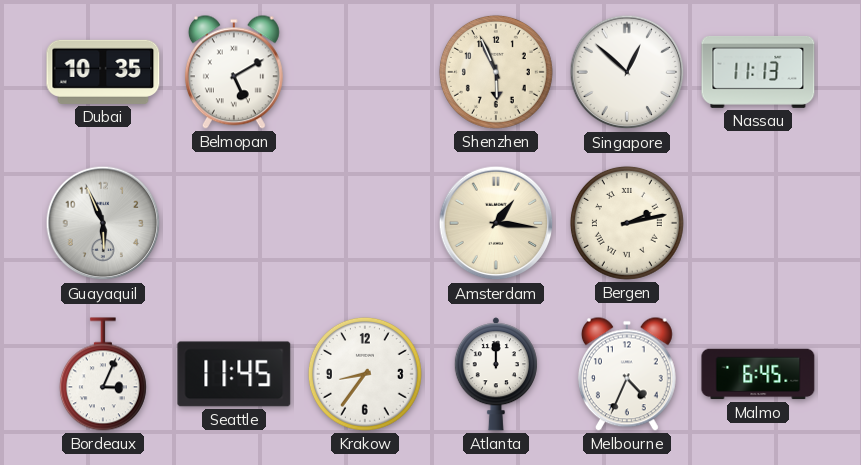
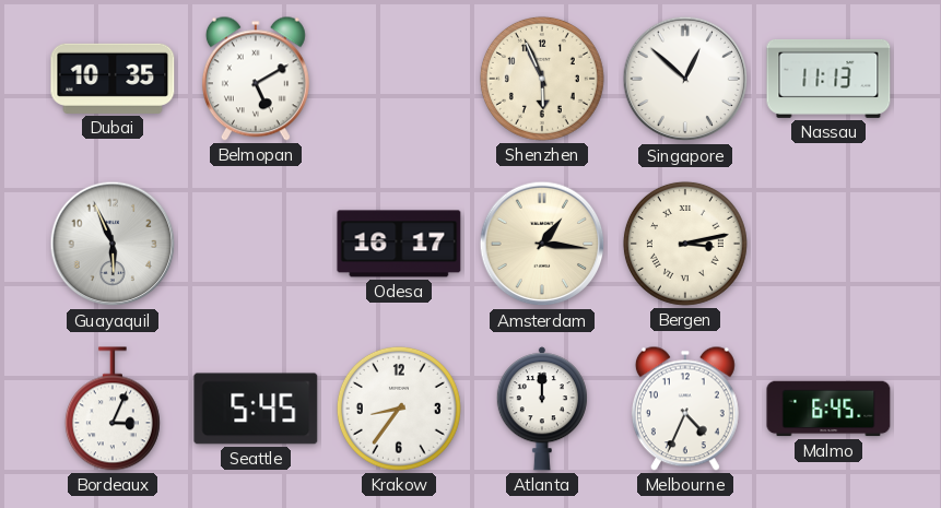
Odesa: none -> 16:17 (399, 244)
Bergen: 2:13 -> 3:13 (685, 244)
Seattle: 11:45 -> 5:45 (256, 409)
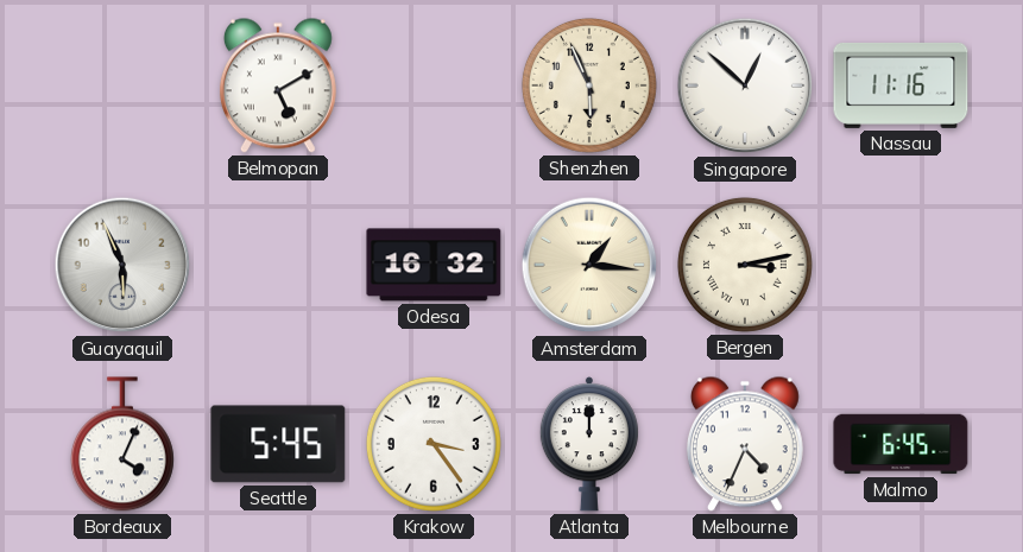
Dubai: 10:35 -> none (113, 79)
Nassau: 11:13 -> 11:16 (901, 85)
Odesa: 16:17 -> 16:32 (434, 265)
Bordeaux: 3:04 -> 4:04 (122, 444)
Krakow: 8:36 -> 3:24 (434, 444)
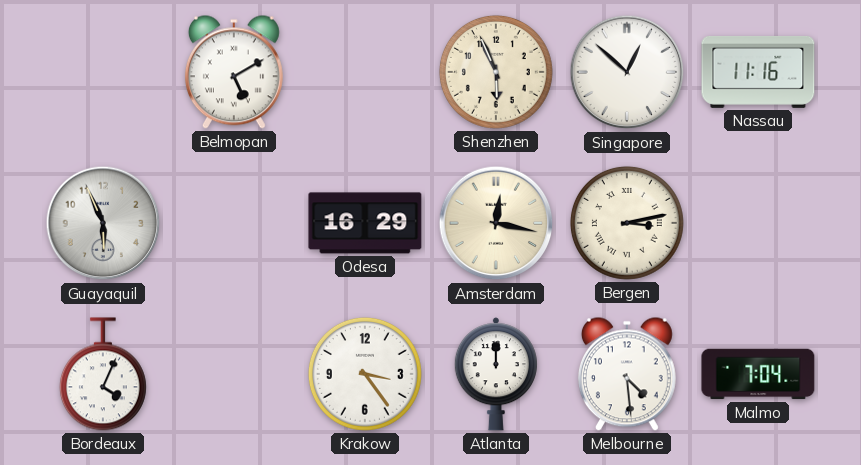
Odesa: 16:32 -> 16:29 (365, 223)
Amsterdam: 1:16 -> 12:17 (496, 223)
Seattle: 5:45 -> none (278, 444)
Melbourne: 4:34 -> 4:29 (627, 374)
Malmo: 6:45 -> 7:04 (758, 374)
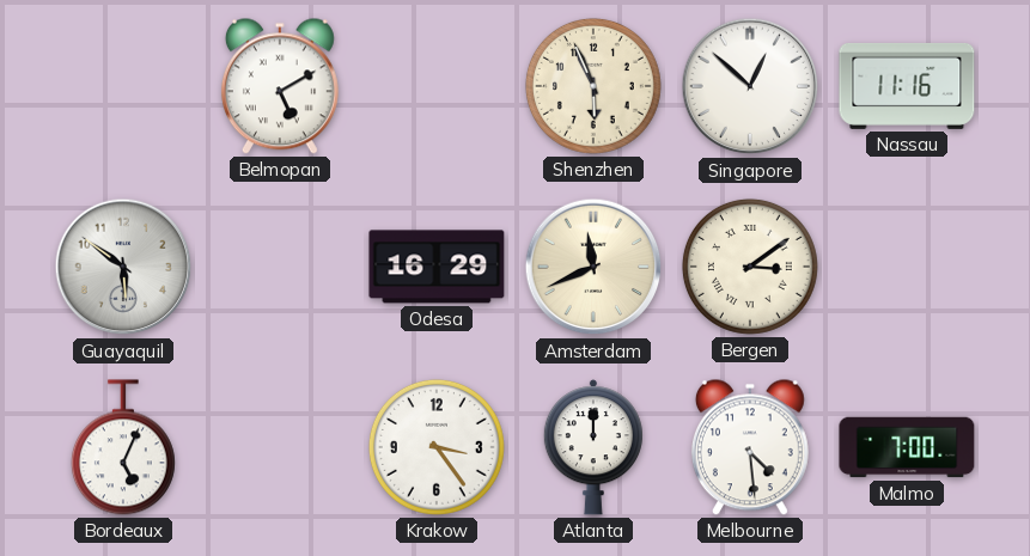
Guayaquil: 5:56 -> 5:51 (123, 267)
Amsterdam: 12:17 -> 11:41 (593, 267)
Bergen: 3:13 -> 3:09 (750, 267)
Bordeaux: 4:04 -> 5:04 (123, 447)
Malmo: 7:04 -> 7:00 (907, 447)
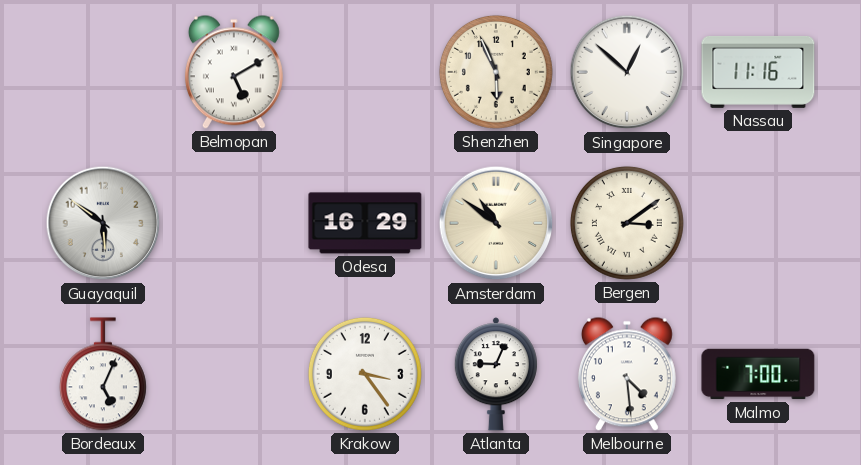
Amsterdam: 11:41 -> 10:51 (496, 223)
Atlanta: 12:00 -> 9:04 (496, 374)
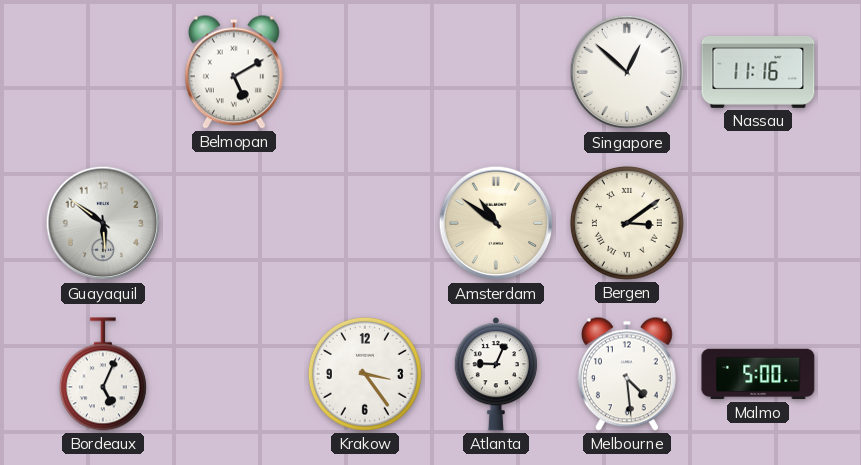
Shenzhen: 5:56 -> none (496, 72)
Odesa: 16:29 -> none (365, 223)
Malmo: 7:00 -> 5:00 (758, 374)
